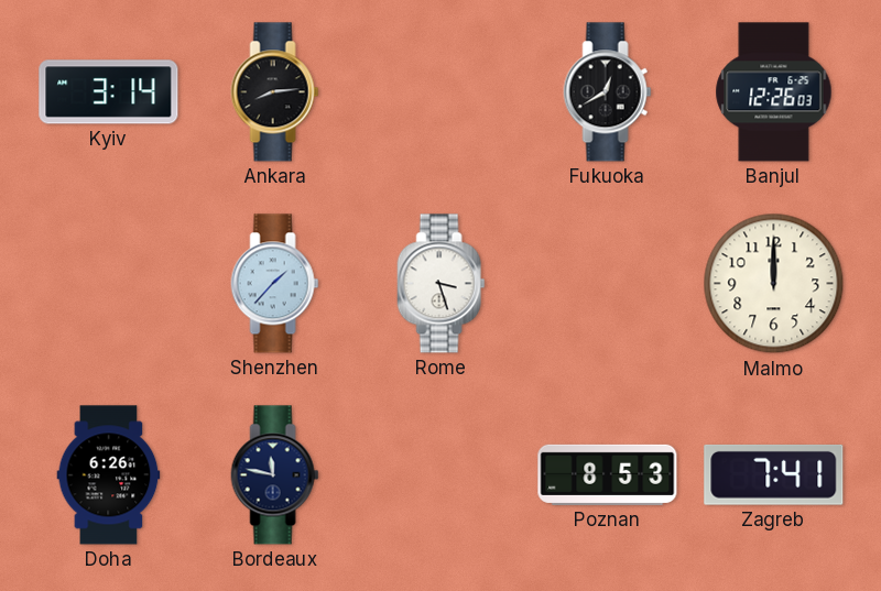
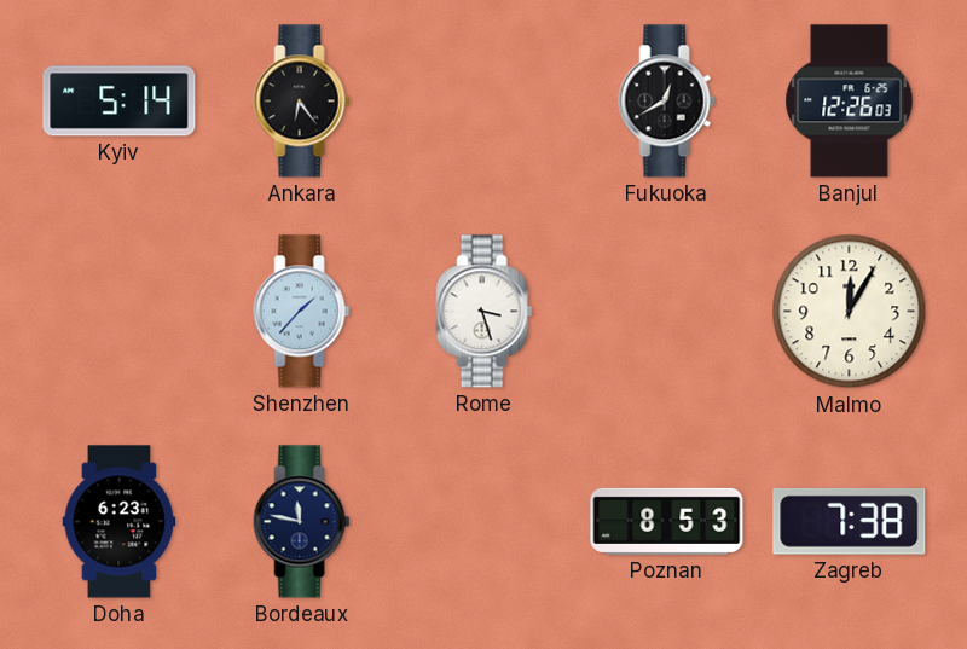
Kyiv: 3:14 -> 5:14 (120, 102)
Ankara: 8:14 -> 6:24 (302, 102)
Malmo: 12:00 -> 12:05 (850, 312)
Doha: 6:26 -> 6:23 (120, 522)
Zagreb: 7:41 -> 7:38 (850, 521)
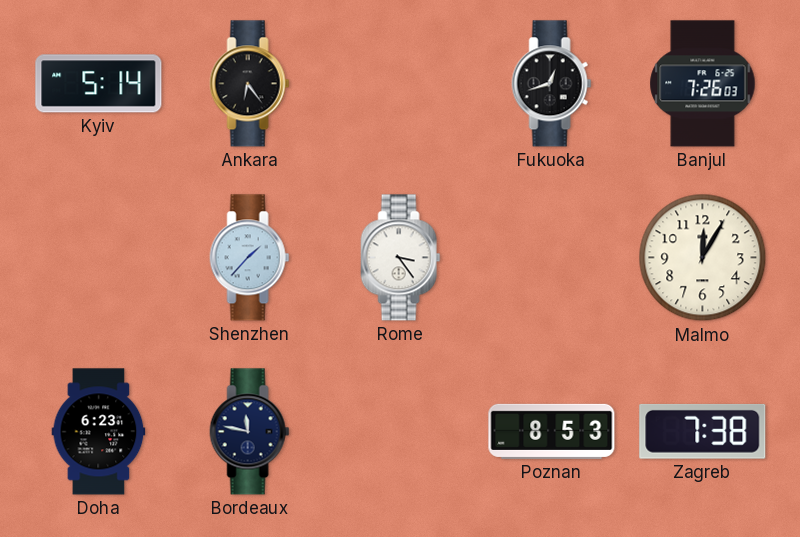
Fukuoka: 12:40 -> 12:42 (552, 84)
Banjul: 12:26 -> 7:26 (703, 84)
Rome: 3:27 -> 3:24 (401, 258)
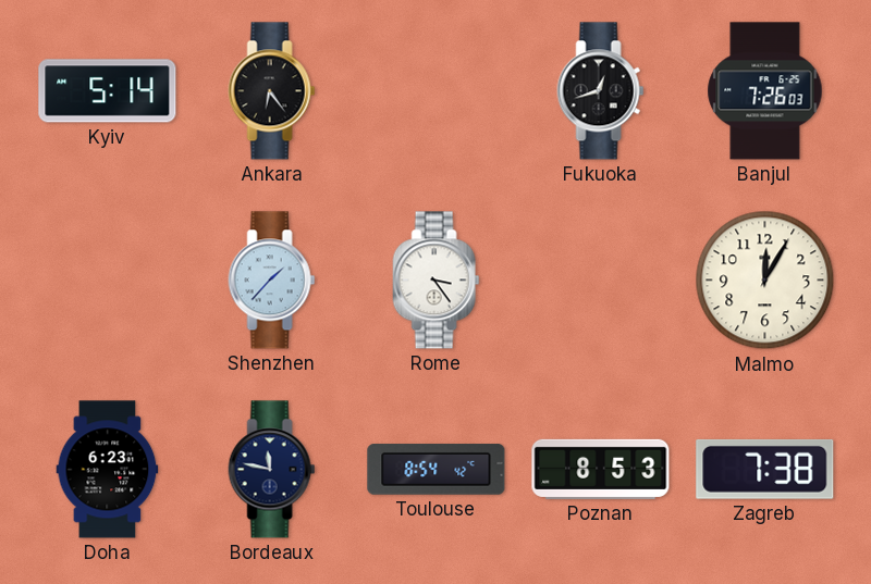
Toulouse: none -> 8:54 (437, 470)
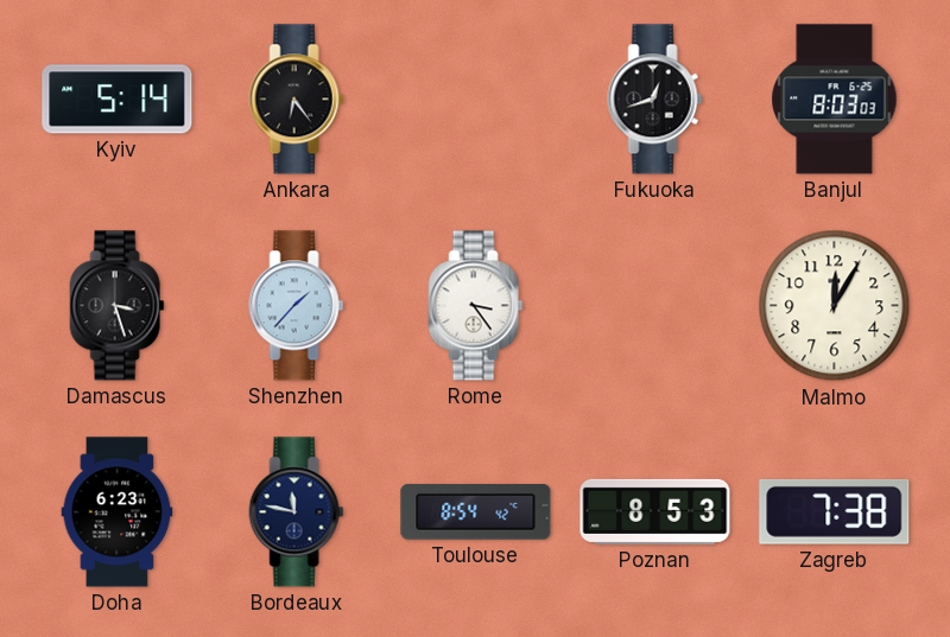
Banjul: 7:26 -> 8:03 (835, 100)
Damascus: none -> 3:27 (118, 306)
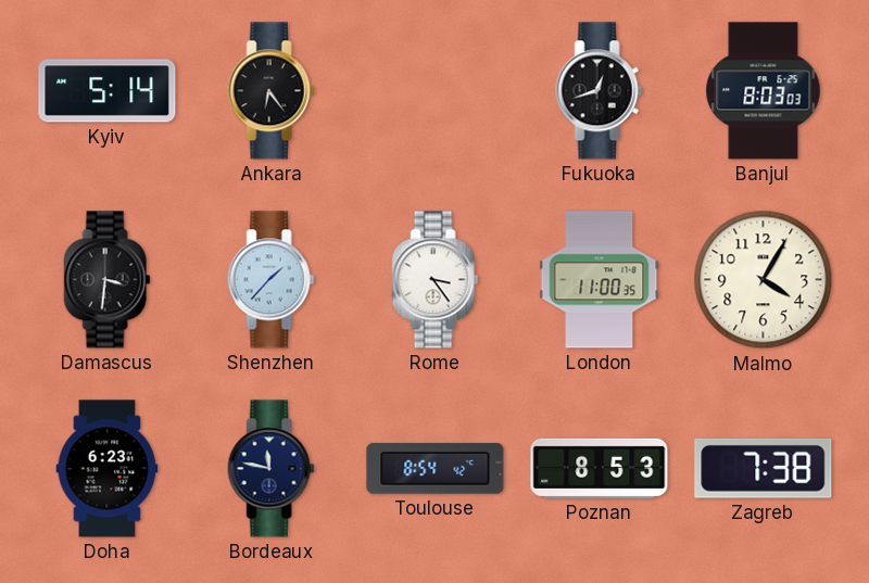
Damascus: 3:27 -> 3:31 (108, 280)
London: none -> 11:00 (600, 280)
Malmo: 12:05 -> 4:05 (764, 280)
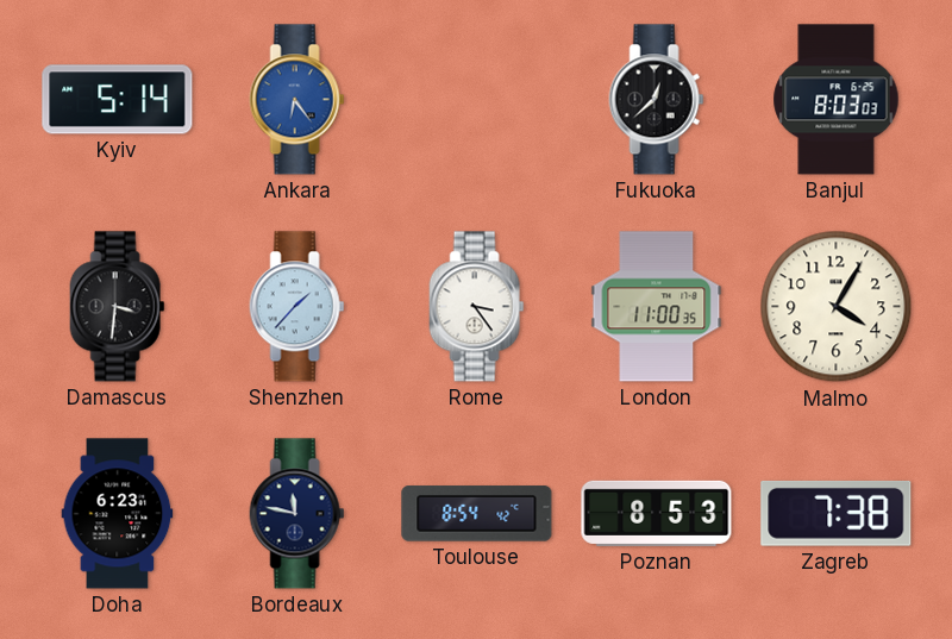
Ankara dial: black -> blue (297, 100)
Fukuoka: 12:42 -> 12:38 (657, 100)
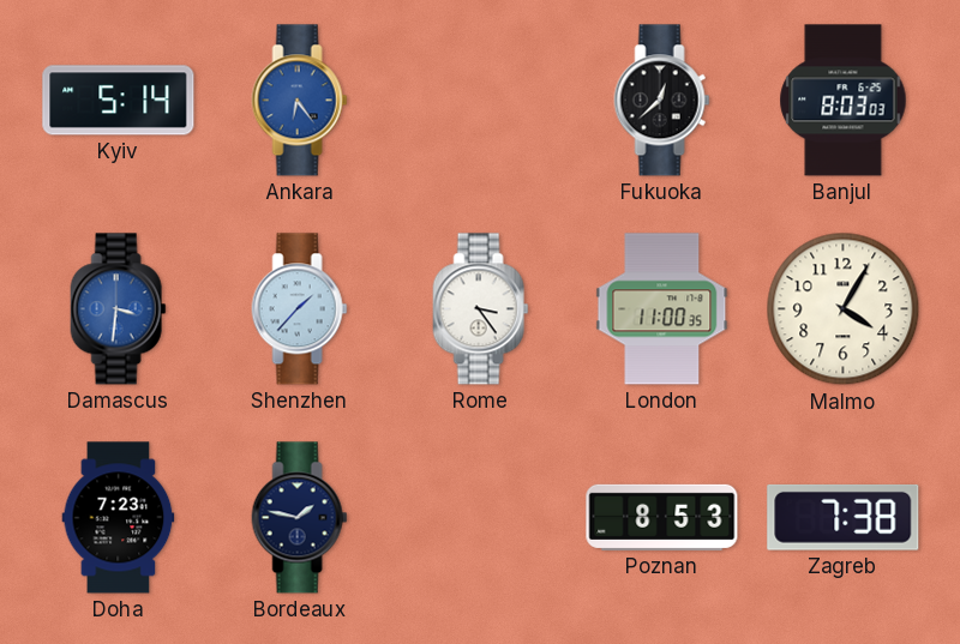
Damascus dial: black -> blue (119, 309)
Doha: 6:23 -> 7:23 (119, 518)
Bordeaux: 11:47 -> 1:47 (300, 518)
Toulouse: 8:54 -> none (477, 514)
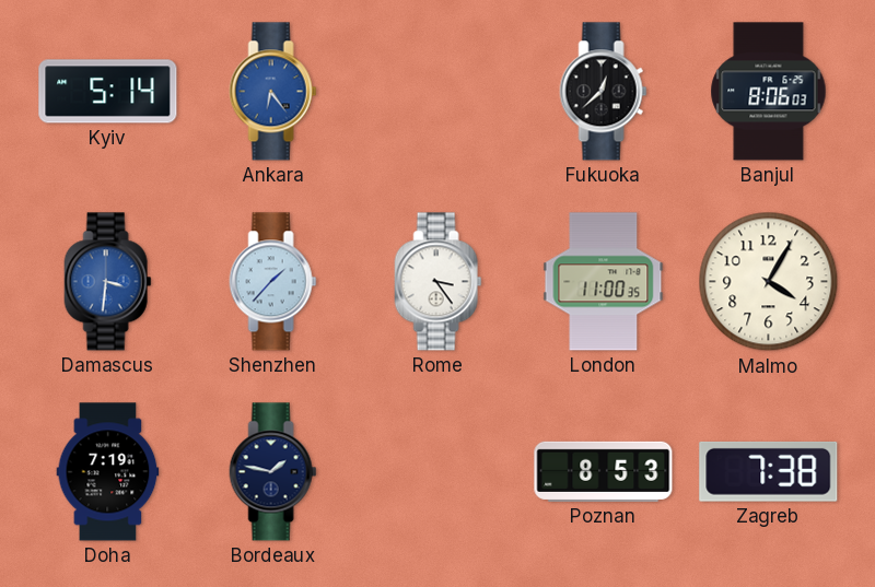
Banjul: 8:03 -> 8:06 (769, 92)
Doha: 7:23 -> 7:19 (108, 472)
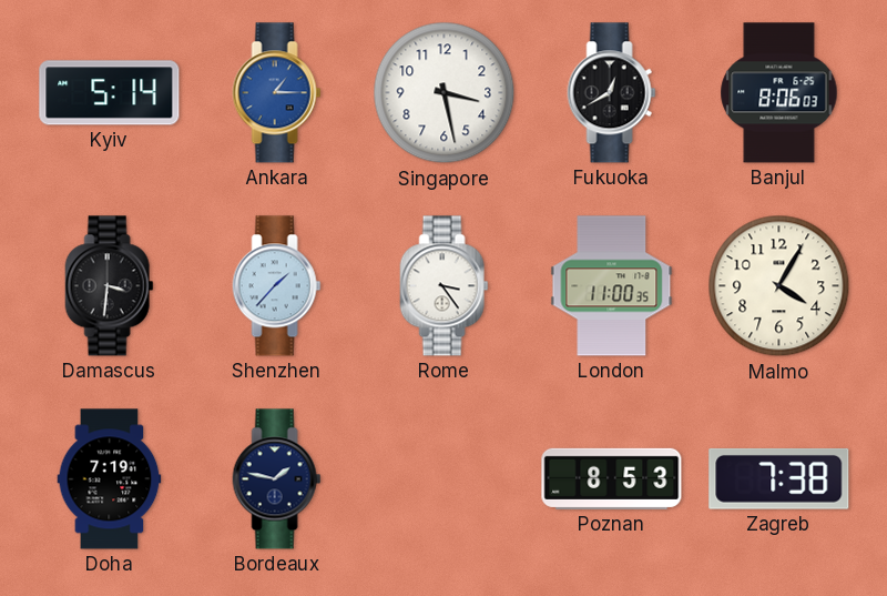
Ankara: 6:24 -> 1:15 (277, 93)
Singapore: none -> 3:28 (445, 93)
Fukuoka: 12:38 -> 12:40 (612, 93)
Damascus dial: blue -> black (110, 286)
